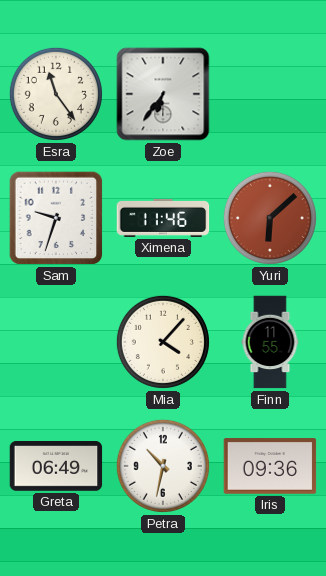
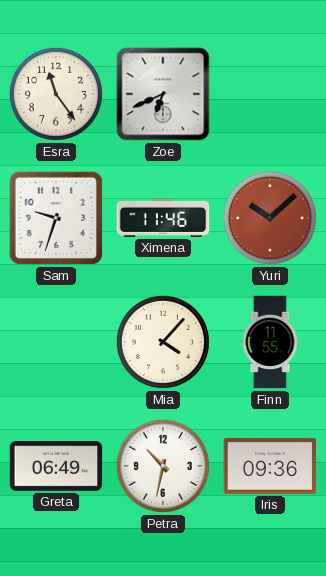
Zoe: 6:36 -> 6:41 (163, 94)
Yuri: 6:08 -> 10:08 (270, 218)
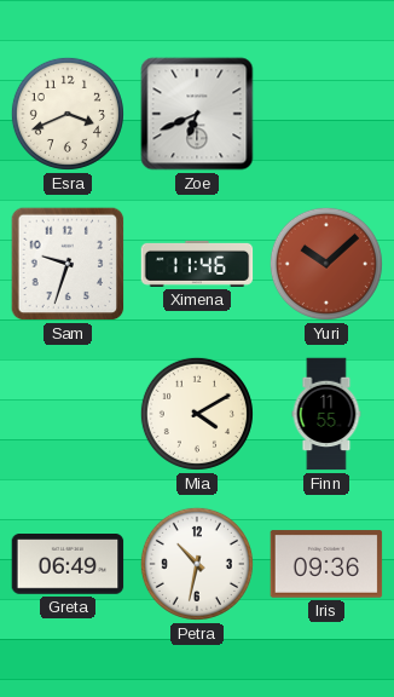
Esra: 11:24 -> 3:41 (68, 114)
Mia: 4:07 -> 4:10 (197, 414)
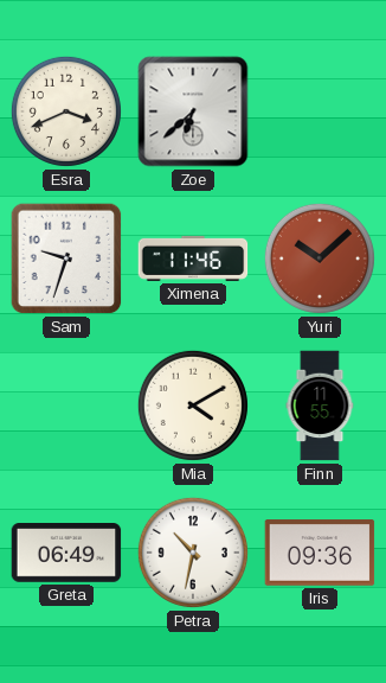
Zoe: 6:41 -> 6:38 (193, 111)
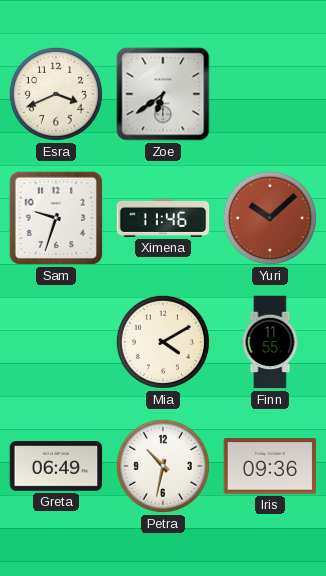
Zoe: 6:38 -> 6:39 (163, 94)
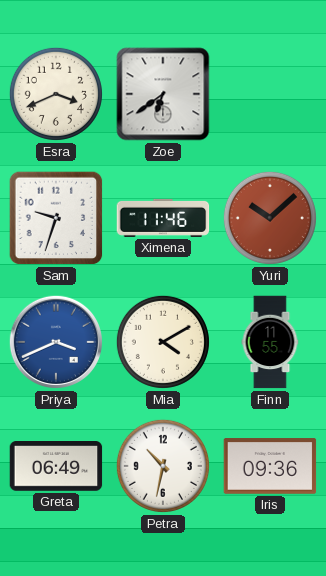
Priya: none -> 3:41 (56, 342)
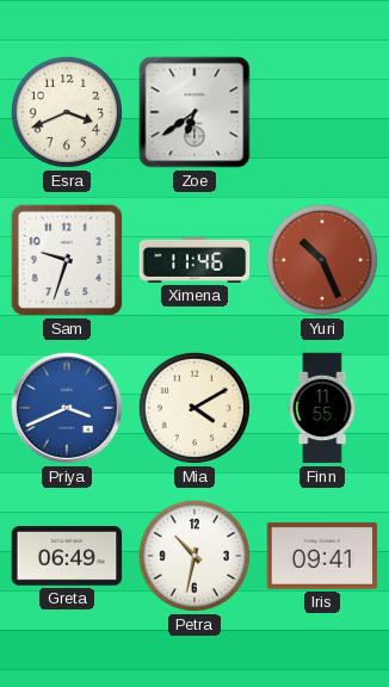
Yuri: 10:08 -> 10:26 (322, 260)
Iris: 09:36 -> 09:41 (322, 556)
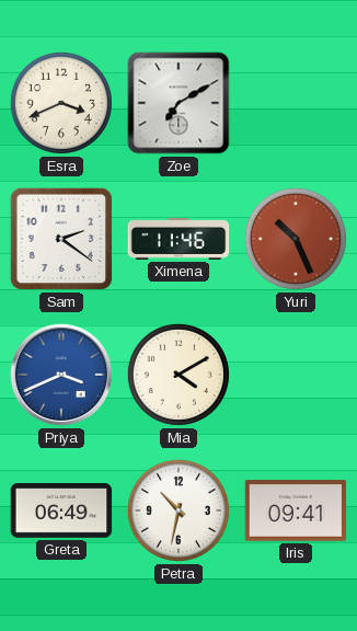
Zoe: 6:39 -> 7:10 (178, 103)
Sam: 9:33 -> 2:21 (61, 239)
Finn: 11:55 -> none (322, 408)
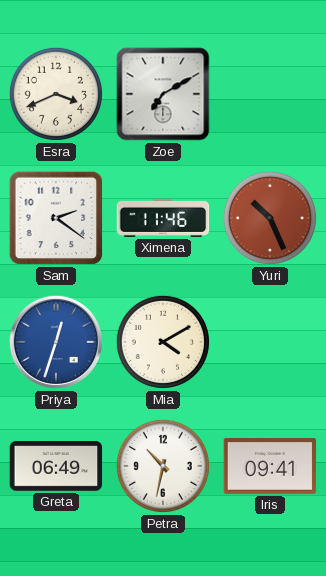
Priya: 3:41 -> 12:33 (56, 342)
